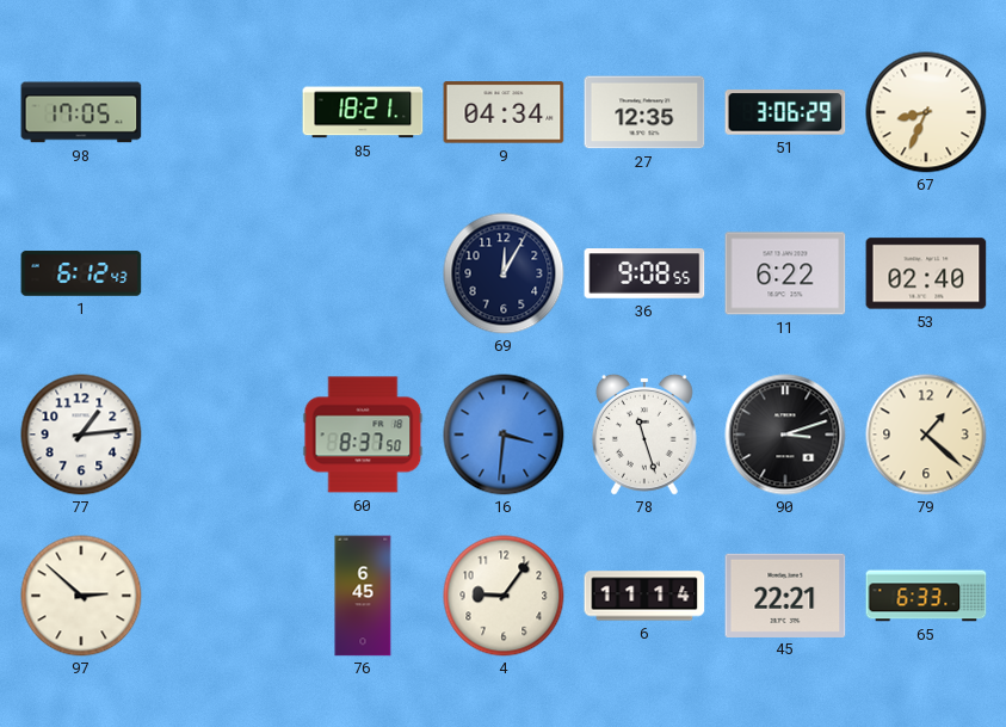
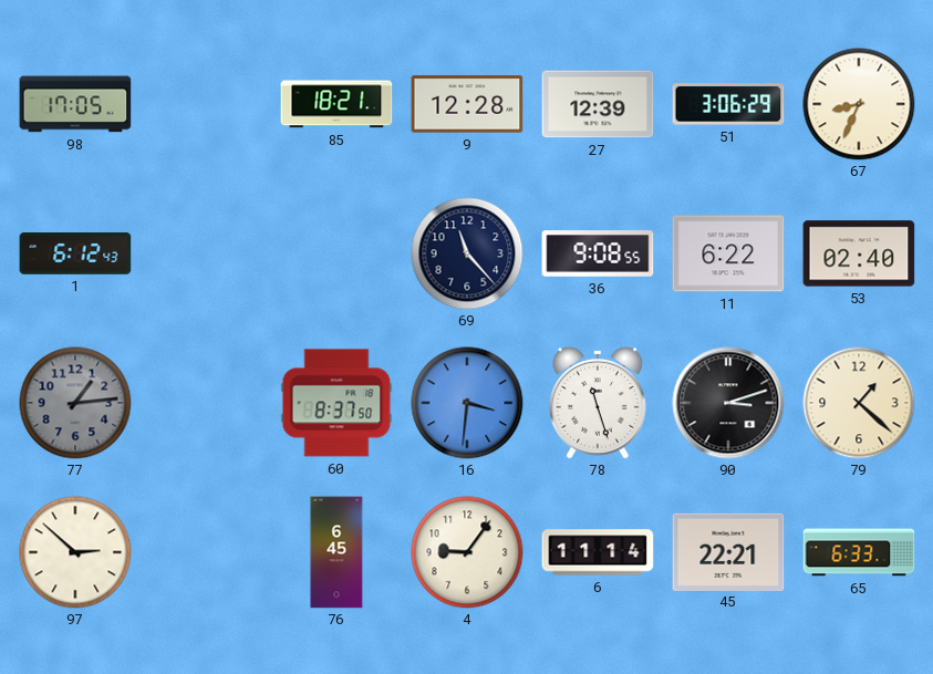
9: 04:34 -> 12:28 (467, 104)
27: 12:35 -> 12:39 (598, 104)
69: 12:05 -> 11:23 (467, 253)
77 dial: white -> grey (75, 403)
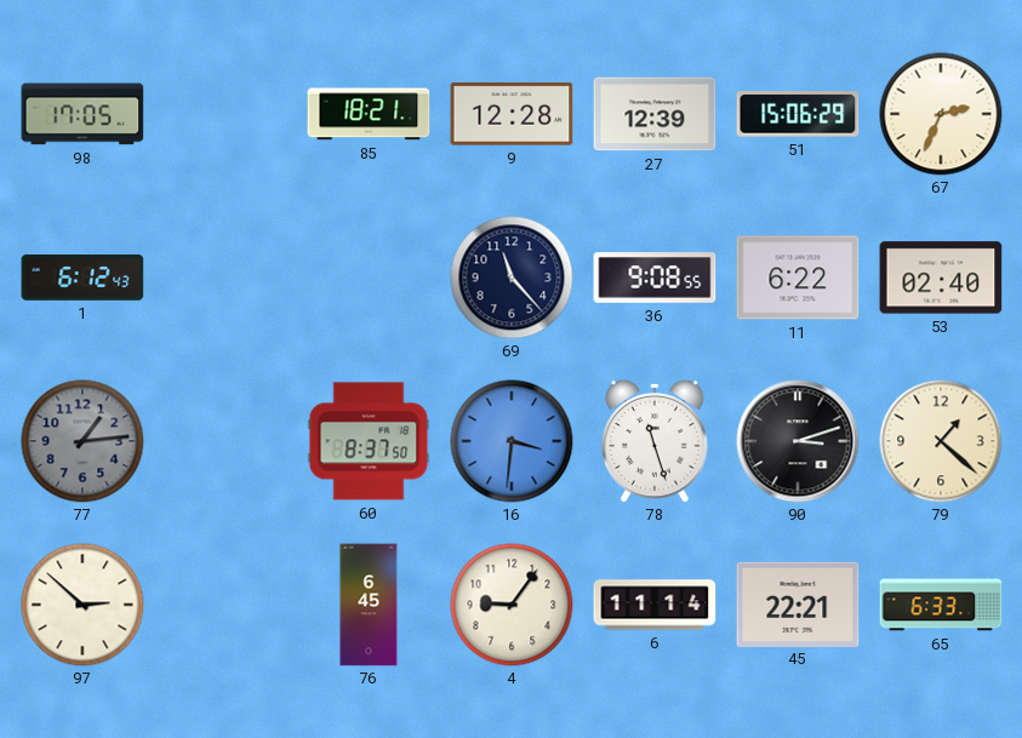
51: 3:06 -> 15:06 (798, 114)
67: 8:34 -> 2:34 (941, 114)
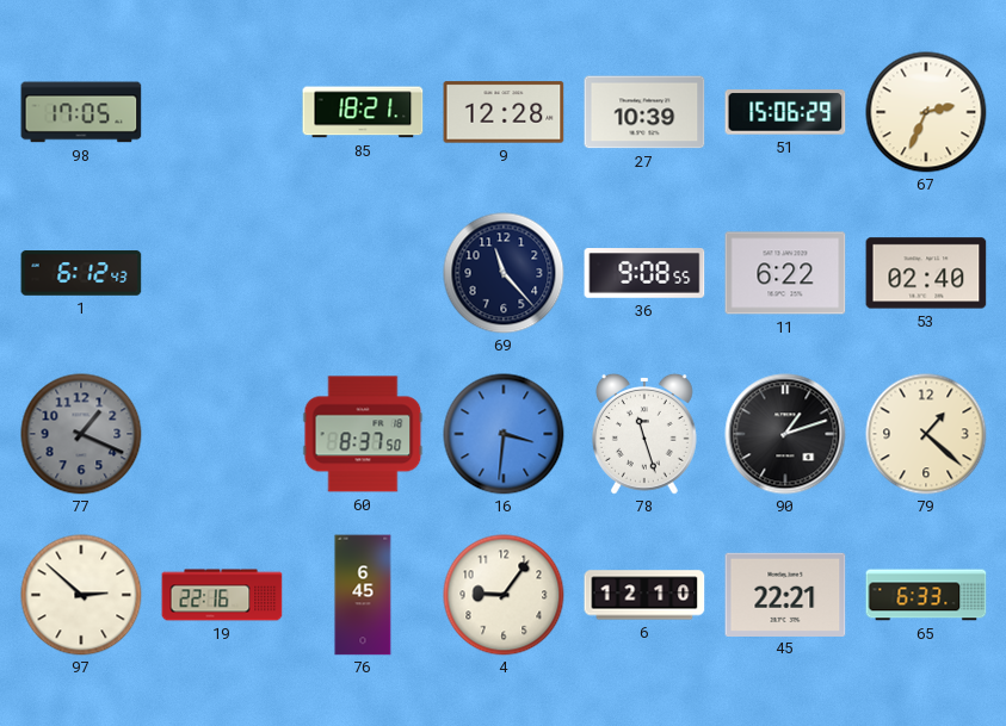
27: 12:39 -> 10:39 (644, 112)
77: 1:14 -> 1:19 (81, 434)
90: 3:12 -> 1:12 (785, 434)
19: none -> 22:16 (222, 595)
6: 11:14 -> 12:10 (644, 595)
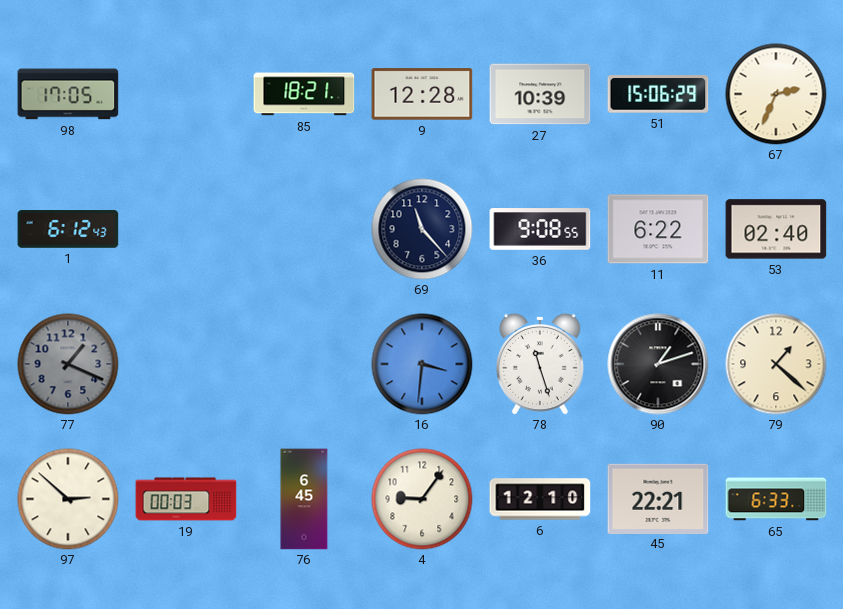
60: 8:37 -> none (363, 434)
19: 22:16 -> 00:03 (186, 499)
